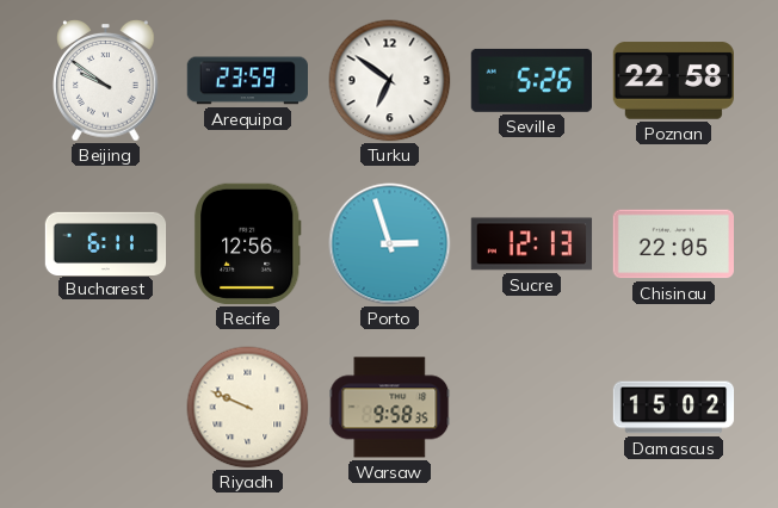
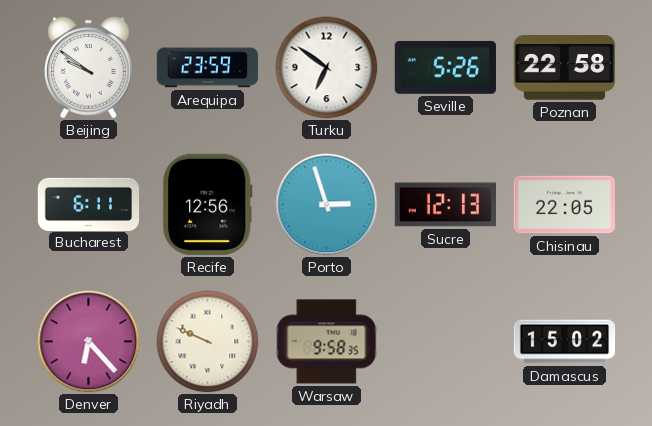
Denver: none -> 6:23 (89, 342)
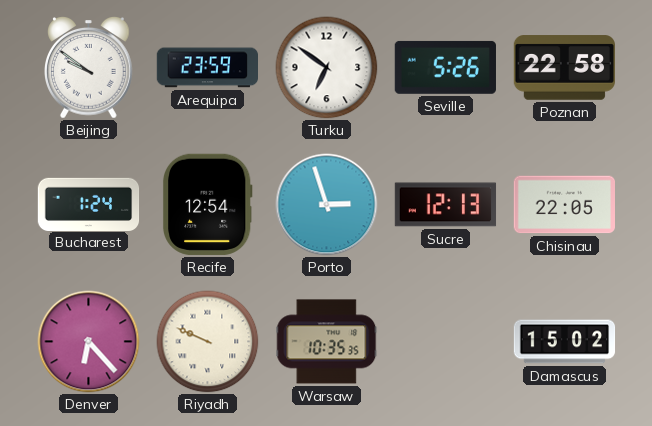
Bucharest: 6:11 -> 1:24 (89, 204)
Recife: 12:56 -> 12:54 (207, 204)
Warsaw: 9:58 -> 10:35 (327, 342)
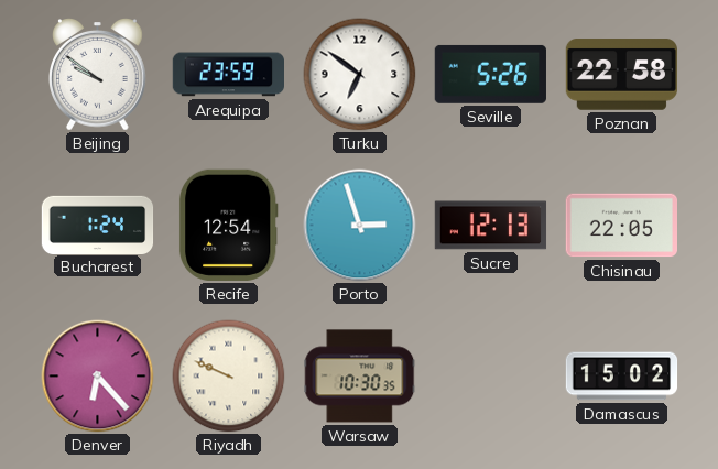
Warsaw: 10:35 -> 10:30 (360, 377)
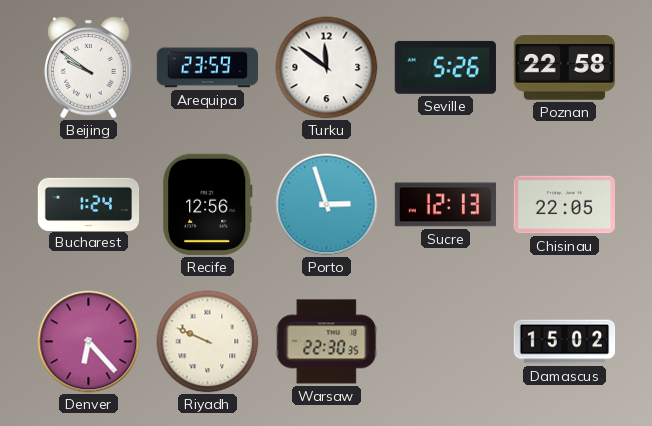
Turku: 6:51 -> 11:51 (327, 68)
Recife: 12:54 -> 12:56 (207, 204)
Warsaw: 10:30 -> 22:30 (327, 342)
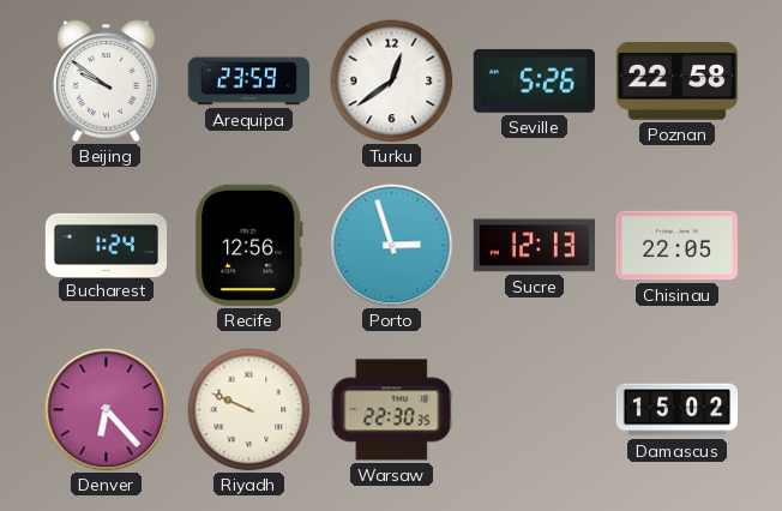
Turku: 11:51 -> 12:39 (392, 82)
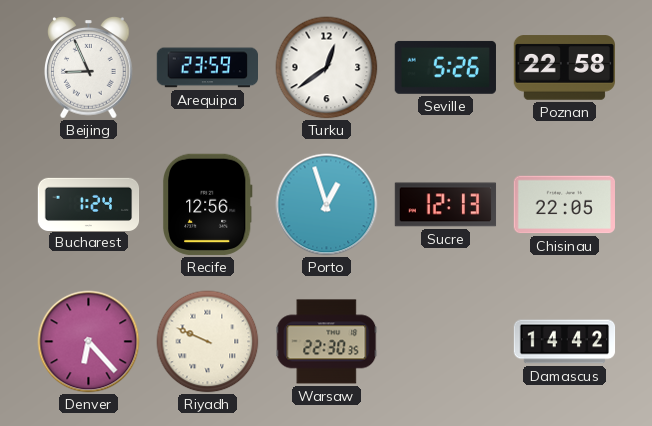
Beijing: 9:51 -> 8:56 (89, 68)
Porto: 2:57 -> 12:57 (327, 205)
Damascus: 15:02 -> 14:42 (565, 342)
